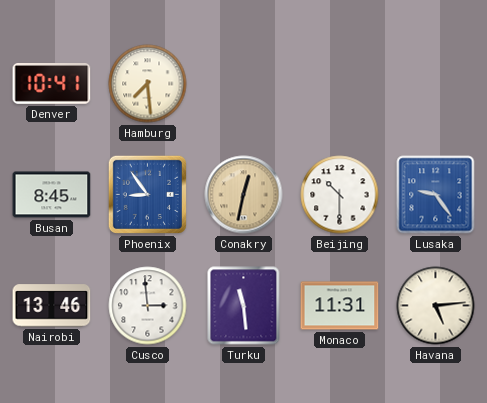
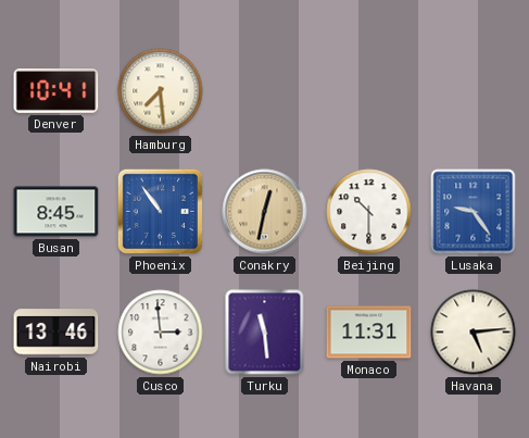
Phoenix: 8:54 -> 10:54 (160, 211)
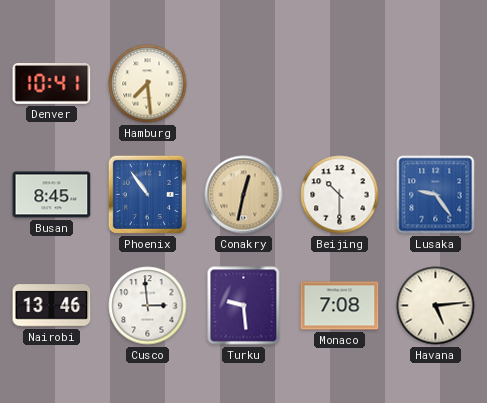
Turku: 11:29 -> 9:29 (244, 306)
Monaco: 11:31 -> 7:08 (340, 306)
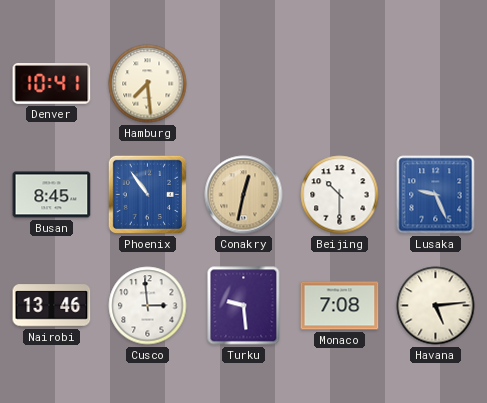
Lusaka: 9:24 -> 9:26 (436, 195)
